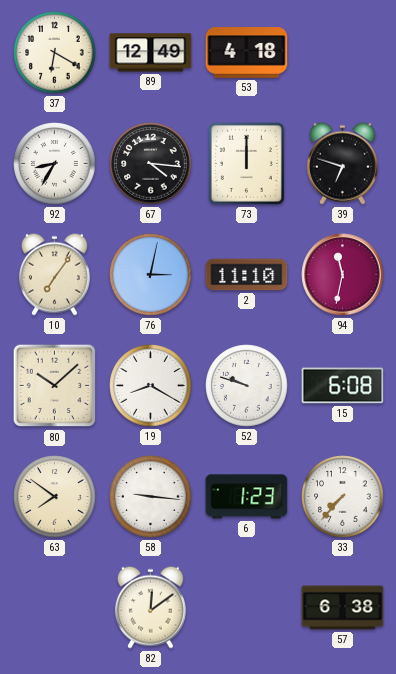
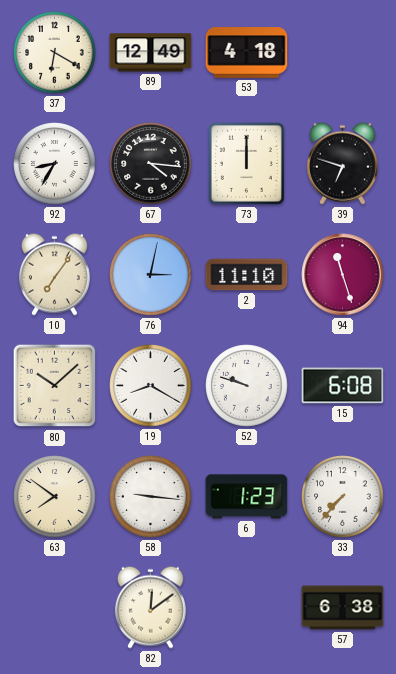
94: 11:32 -> 11:27 (343, 275)
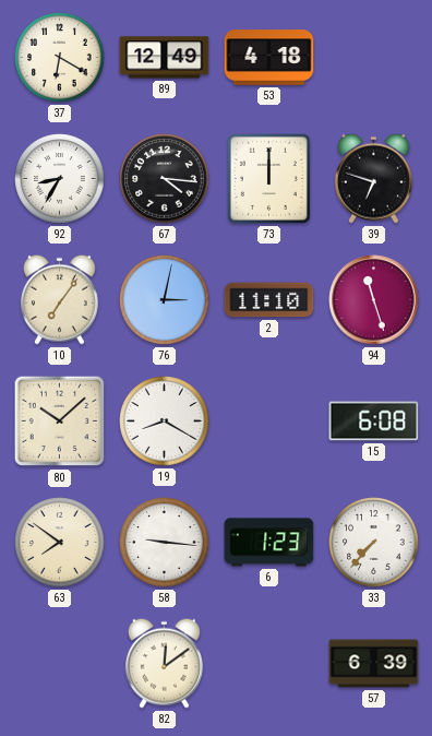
52: 9:48 -> none (247, 386)
57: 6:38 -> 6:39 (374, 664)
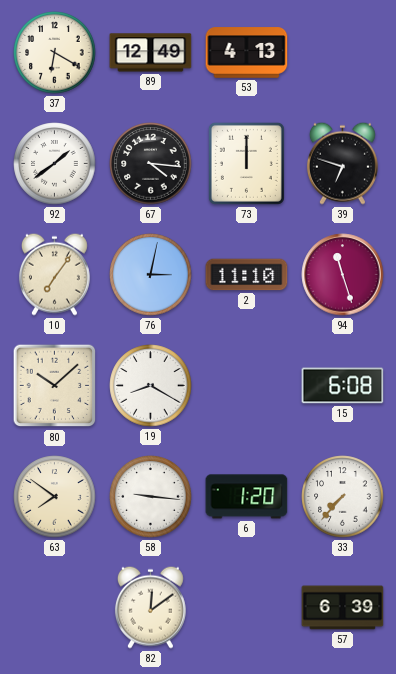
53: 4:18 -> 4:13 (247, 53)
92: 8:35 -> 1:39 (55, 164)
6: 1:23 -> 1:20 (247, 497)
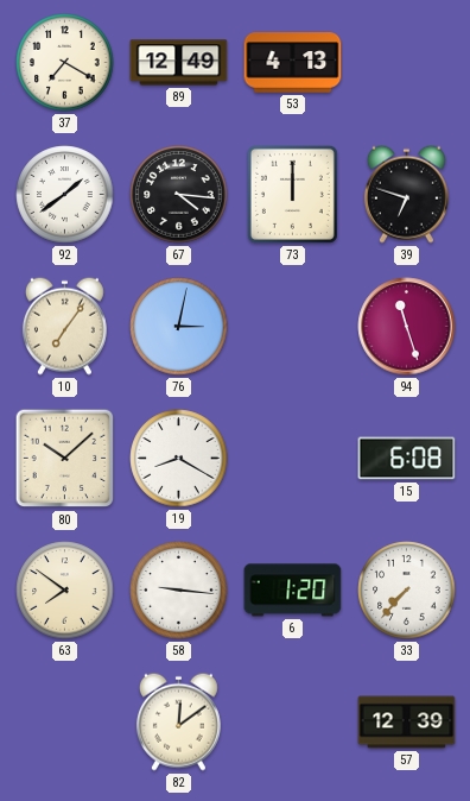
37: 6:20 -> 7:20 (65, 63)
2: 11:10 -> none (247, 275)
57: 6:39 -> 12:39 (407, 723)
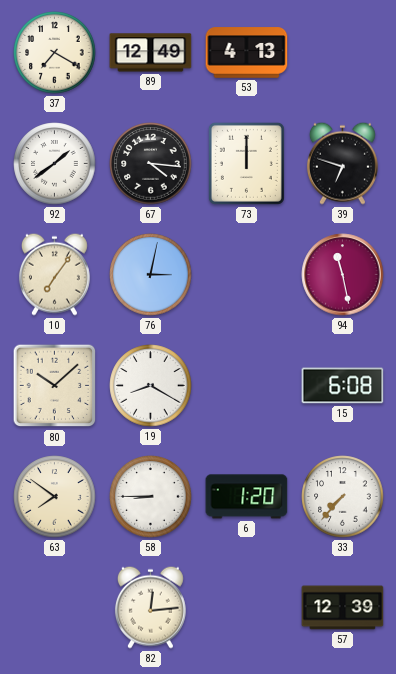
94: 11:27 -> 11:28 (343, 275)
58: 9:16 -> 8:45 (151, 497)
82: 12:09 -> 12:14 (150, 607)
